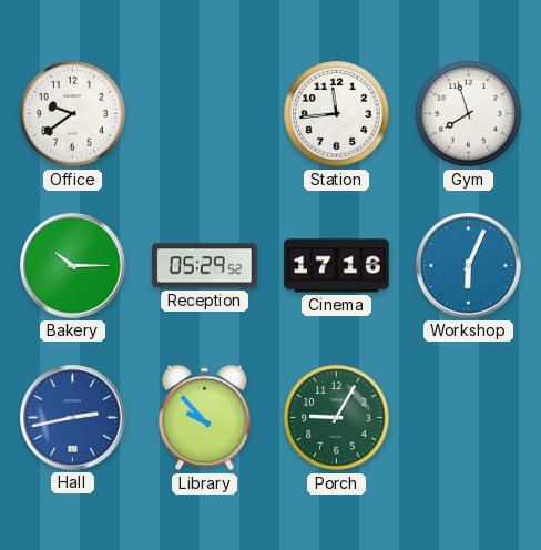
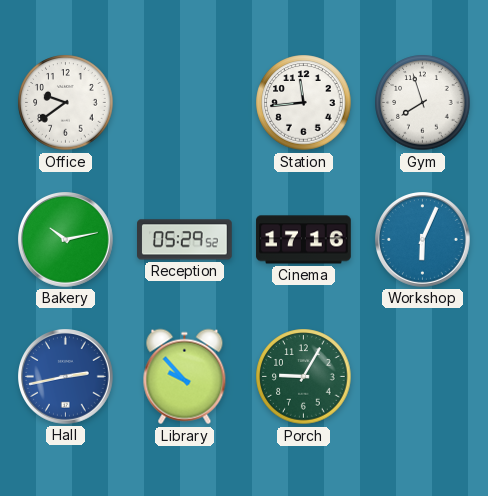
Bakery: 10:15 -> 10:13 (66, 240)
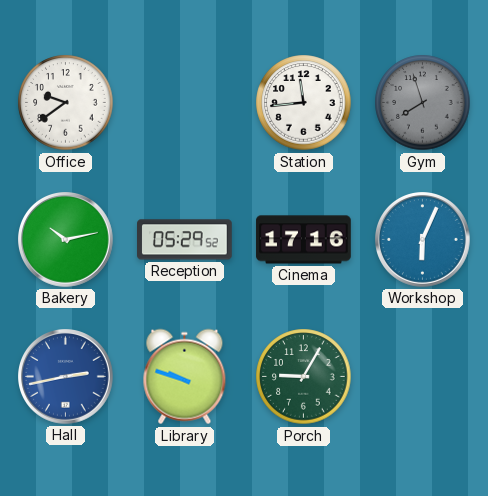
Gym dial: white -> grey (423, 103)
Library: 9:53 -> 9:48 (185, 377)
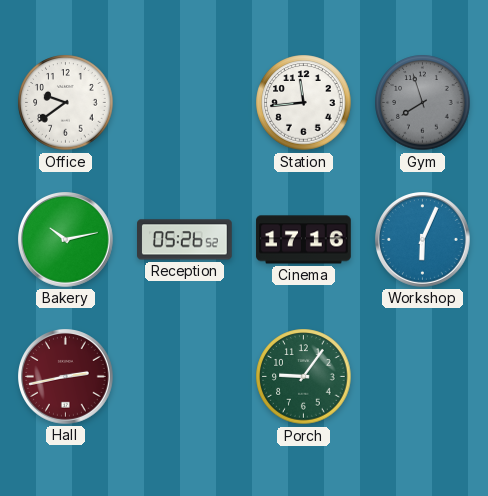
Reception: 05:29 -> 05:26 (185, 240)
Hall dial: blue -> burgundy (66, 377)
Library: 9:48 -> none (185, 377)
Porch: 9:05 -> 9:06 (304, 377)
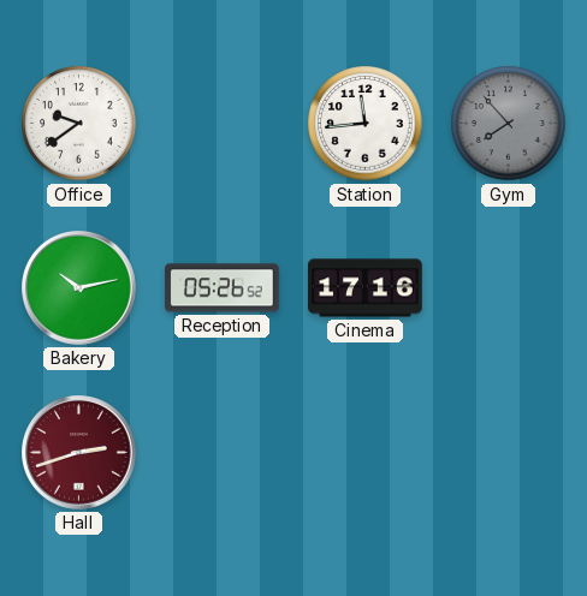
Gym: 7:57 -> 7:53 (509, 124)
Workshop: 6:04 -> none (423, 240)
Hall: 2:43 -> 2:42 (79, 453)
Porch: 9:06 -> none (304, 377)
